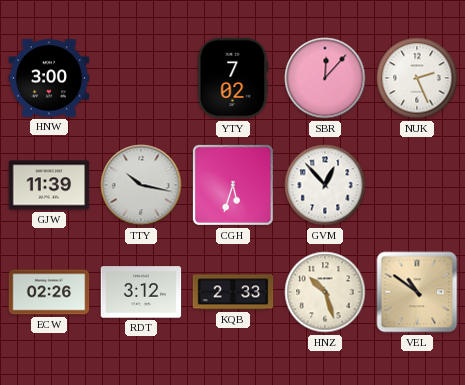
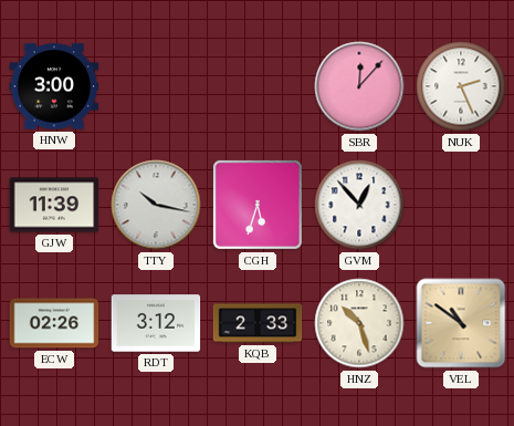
YTY: 7:02 -> none (233, 78)
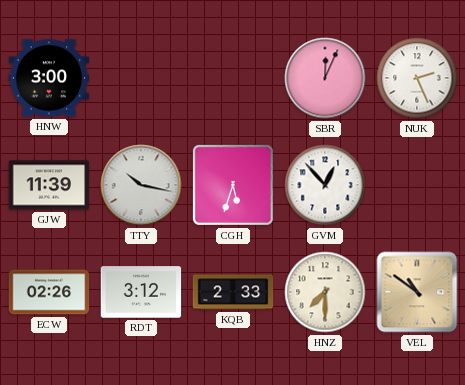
SBR: 12:07 -> 12:04 (325, 78)
HNZ: 10:27 -> 7:30 (325, 292)
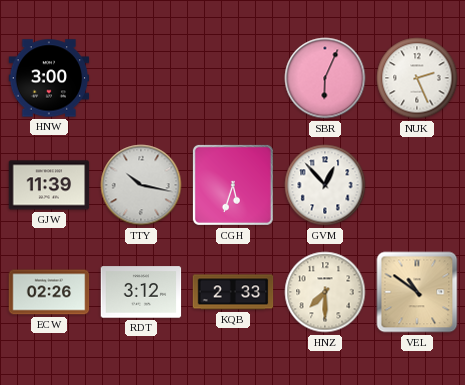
SBR: 12:04 -> 6:04 (325, 78)
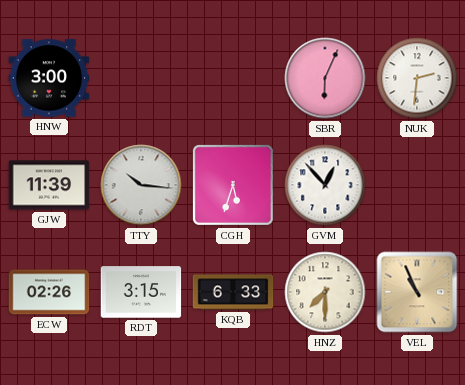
NUK: 2:26 -> 2:31 (417, 78)
TTY: 10:17 -> 10:16 (141, 185)
RDT: 3:12 -> 3:15 (141, 292)
KQB: 2:33 -> 6:33 (233, 292)
VEL: 10:51 -> 10:56 (417, 292)
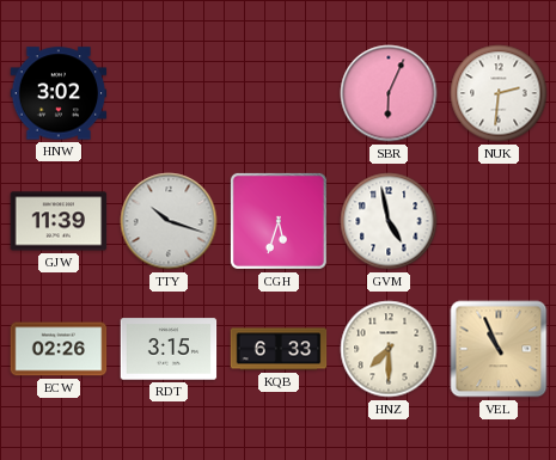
HNW: 3:00 -> 3:02 (59, 93)
TTY: 10:16 -> 10:18 (169, 221)
GVM: 12:53 -> 4:58 (389, 221)
